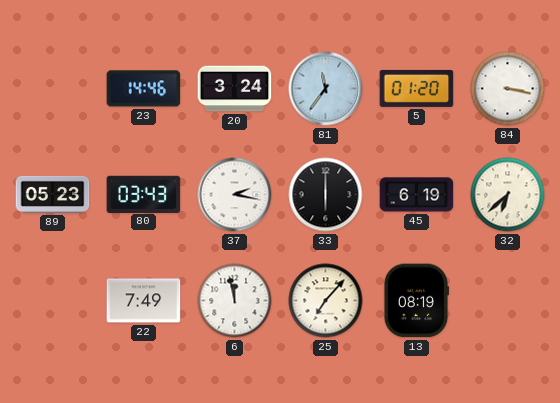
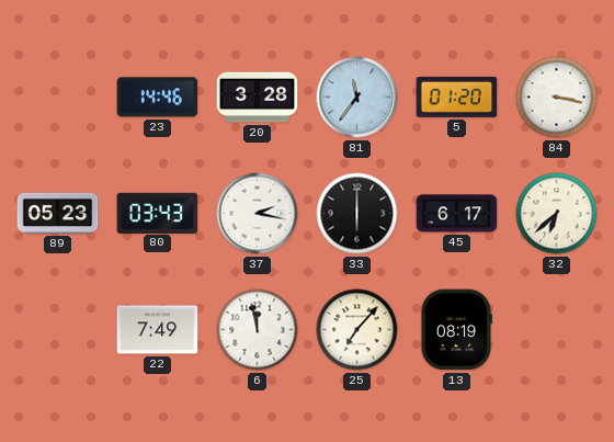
20: 3:24 -> 3:28 (258, 98)
45: 6:19 -> 6:17 (457, 214)
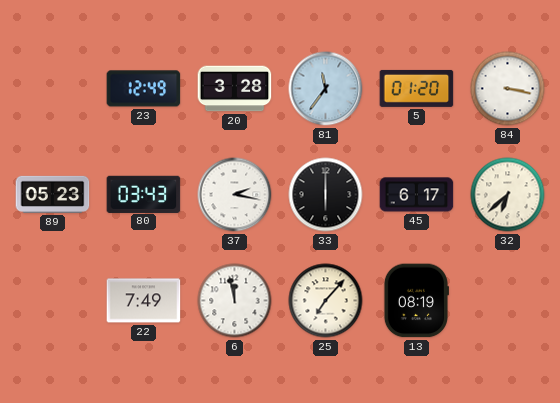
23: 14:46 -> 12:49 (144, 89)
